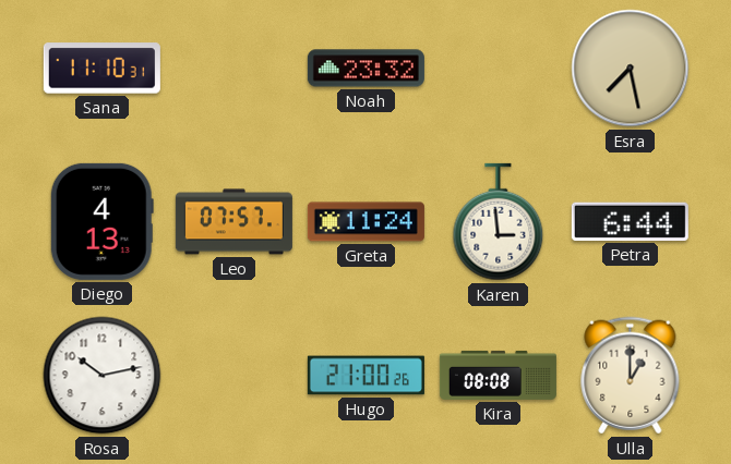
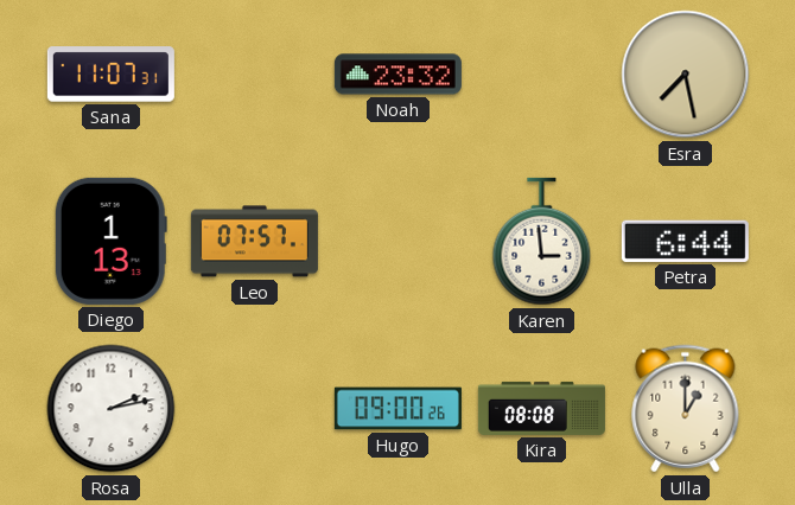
Sana: 11:10 -> 11:07 (110, 75)
Diego: 4:13 -> 1:13 (110, 241)
Greta: 11:24 -> none (366, 222)
Rosa: 10:13 -> 2:13 (112, 409)
Hugo: 21:00 -> 09:00 (397, 409)
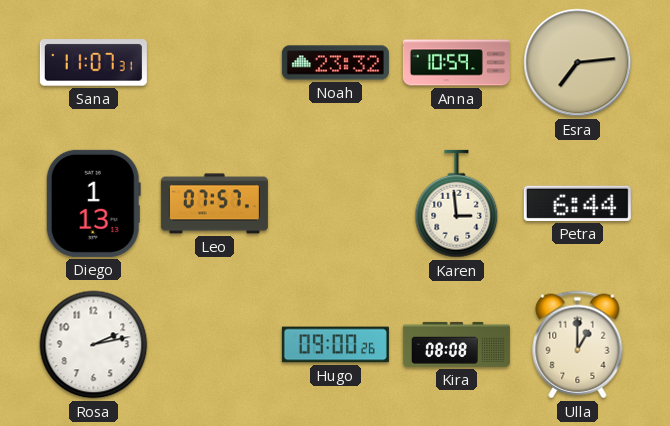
Anna: none -> 10:59 (456, 63)
Esra: 7:28 -> 7:14 (578, 63)
